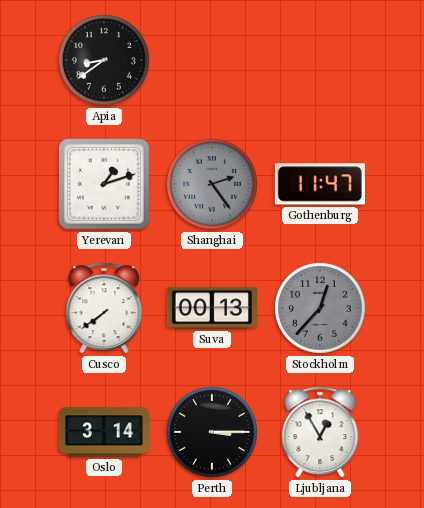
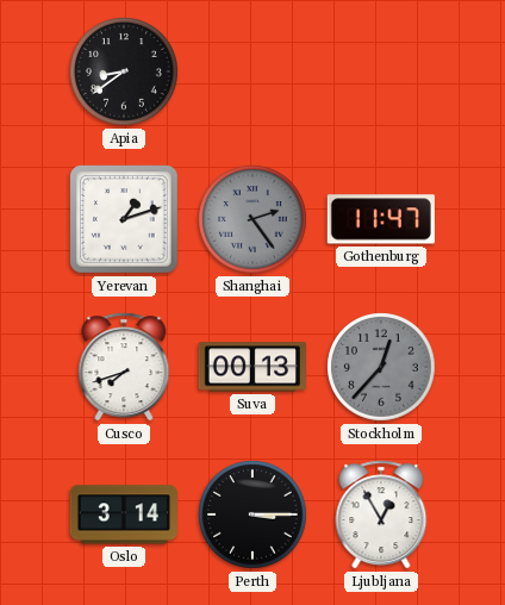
Cusco: 7:39 -> 7:42 (124, 367)
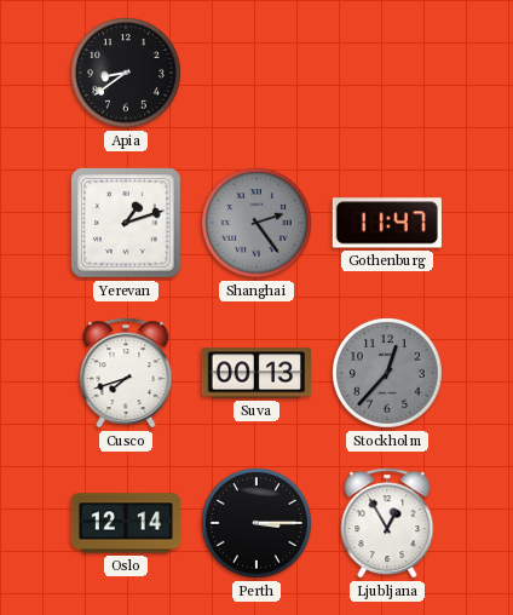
Oslo: 3:14 -> 12:14 (125, 523)
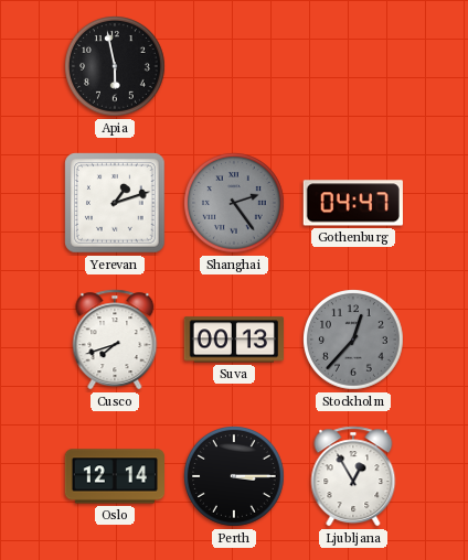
Apia: 8:39 -> 5:58 (116, 67)
Gothenburg: 11:47 -> 04:47 (353, 203)
